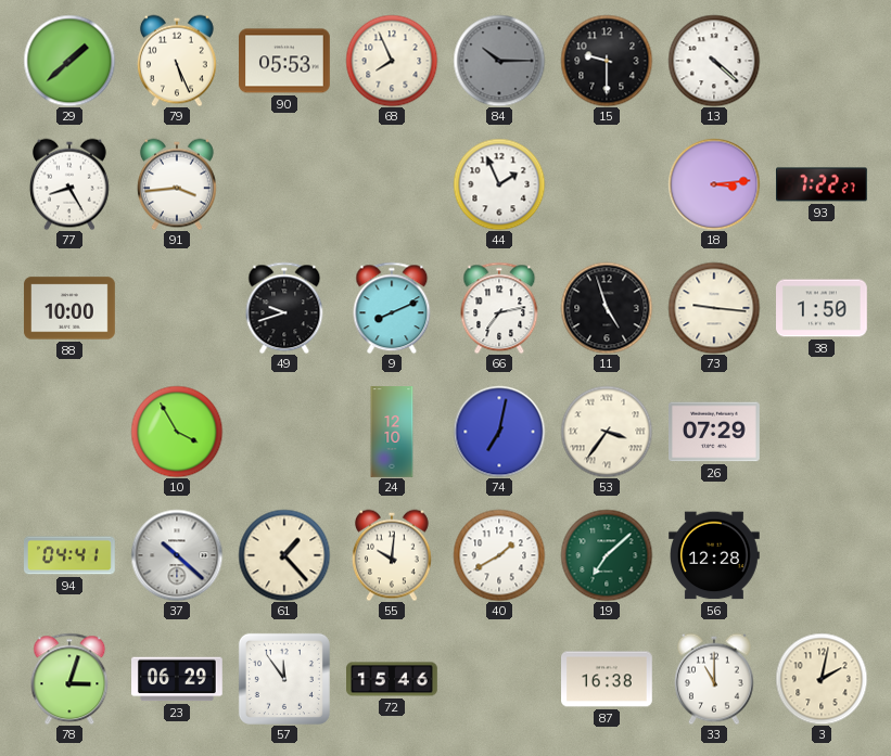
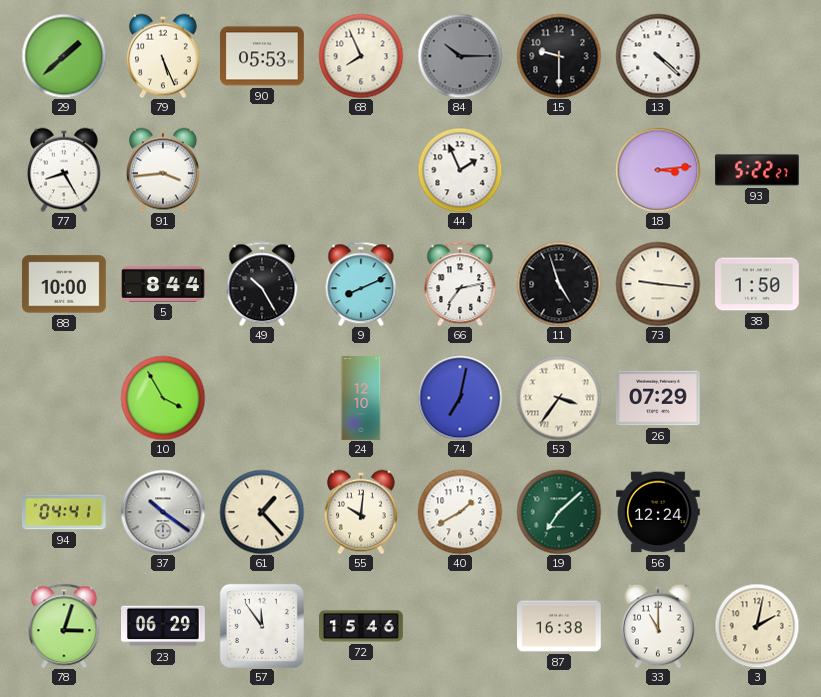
93: 7:22 -> 5:22 (758, 170)
5: none -> 8:44 (164, 284)
49: 9:42 -> 10:25 (262, 284)
37: 10:22 -> 10:21 (163, 512)
56: 12:28 -> 12:24 (659, 512)
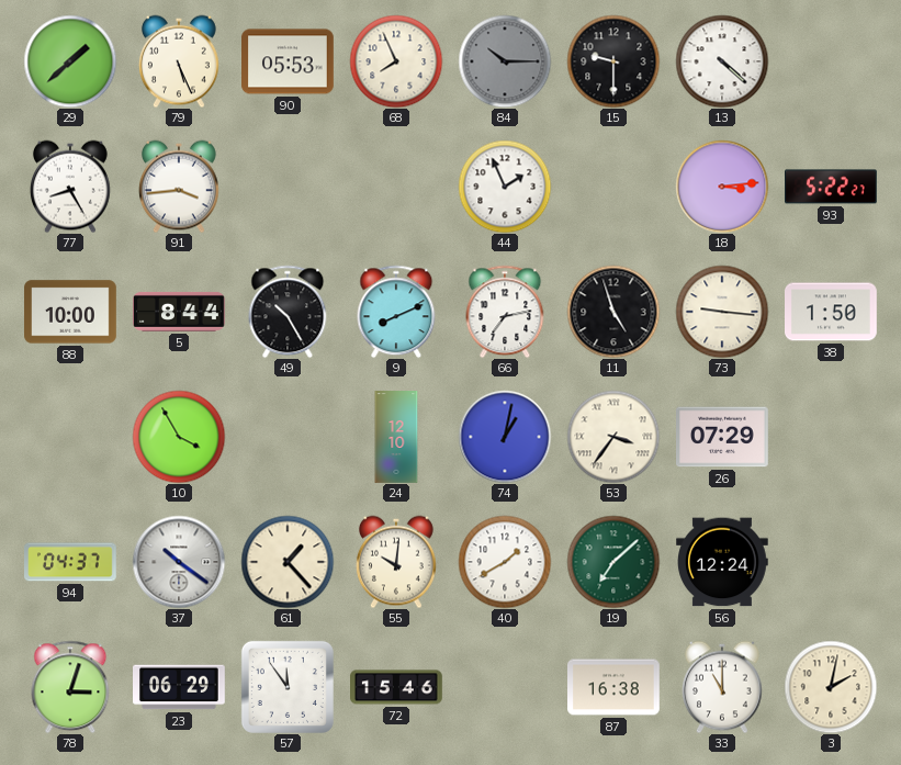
74: 7:02 -> 1:02 (505, 437)
94: 04:41 -> 04:37 (71, 562)
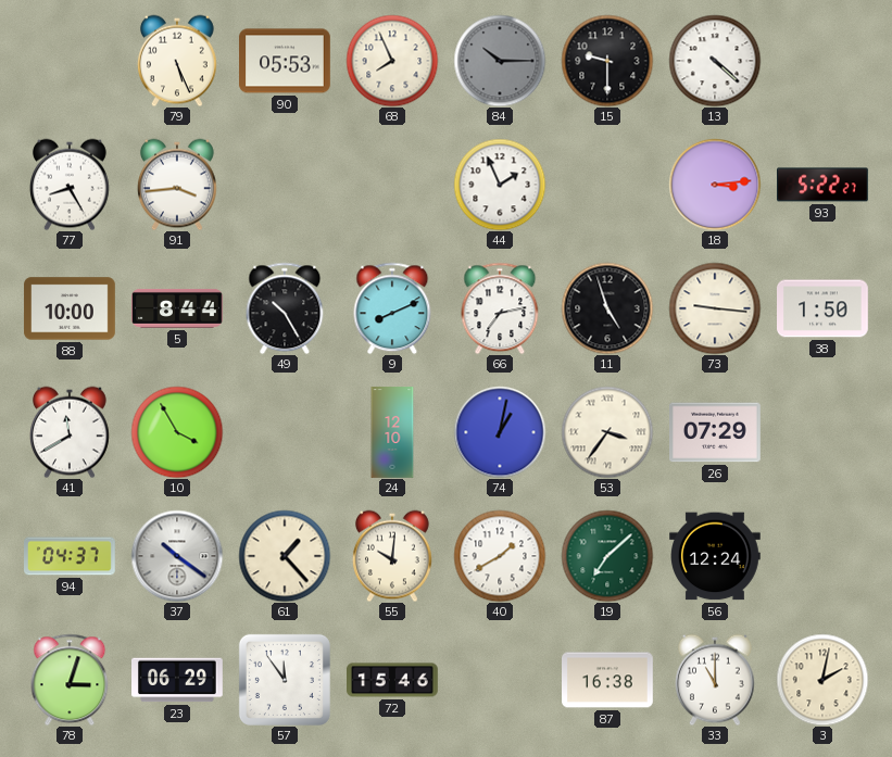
29: 1:38 -> none (70, 61)
41: none -> 11:40 (71, 432)
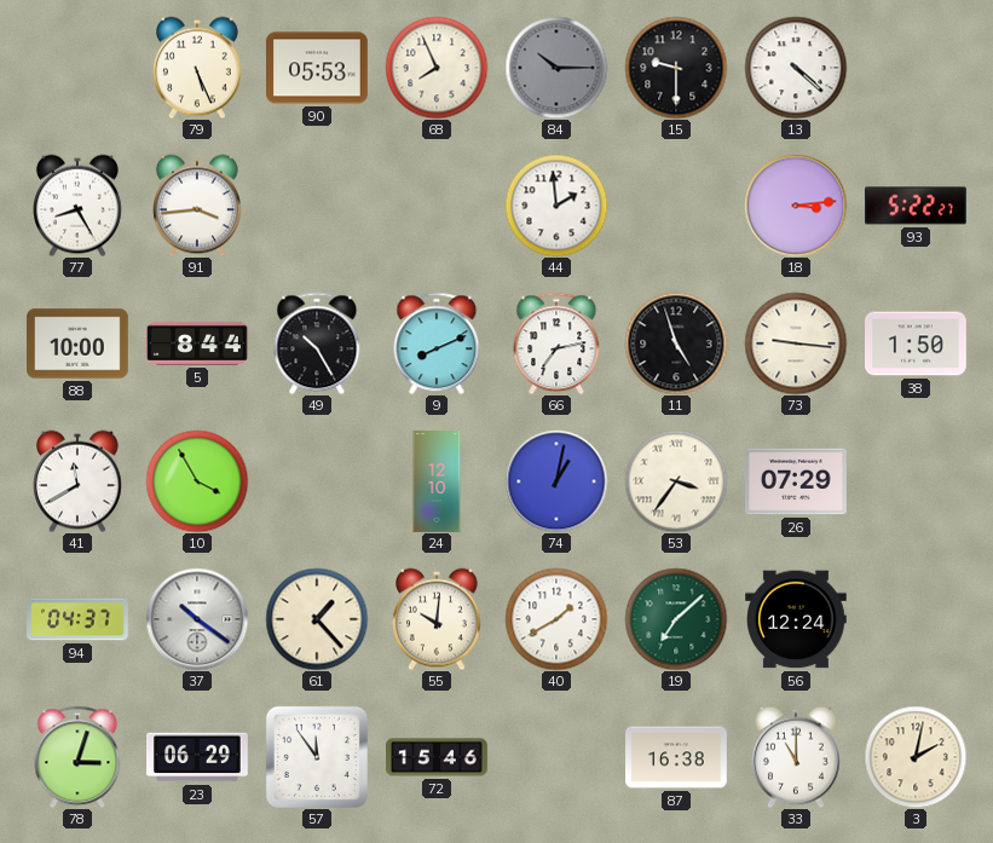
44: 1:56 -> 1:59 (556, 206)
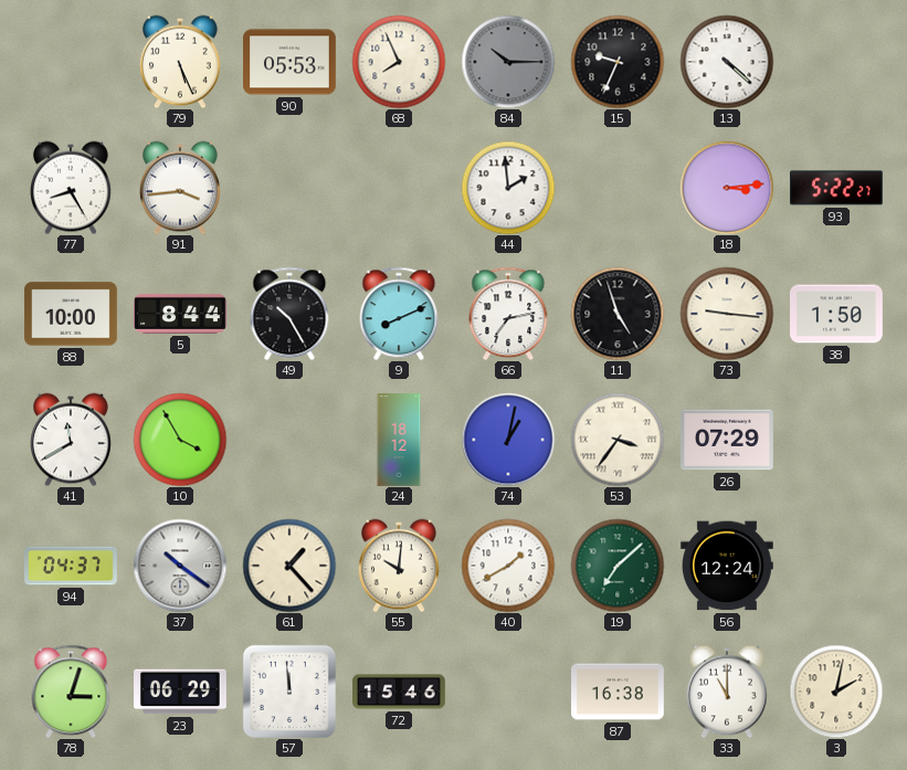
15: 9:30 -> 9:34 (618, 62)
24: 12:10 -> 18:12 (399, 440)
57: 11:54 -> 11:59 (289, 692)
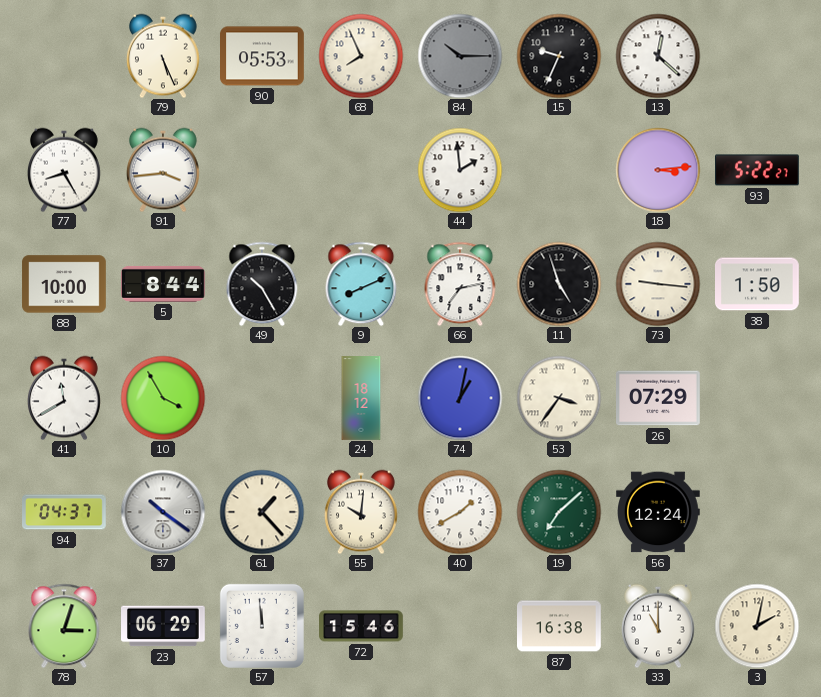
13: 4:22 -> 12:22 (658, 56)
